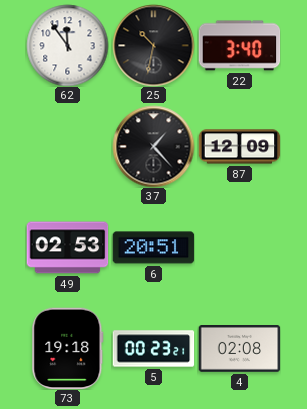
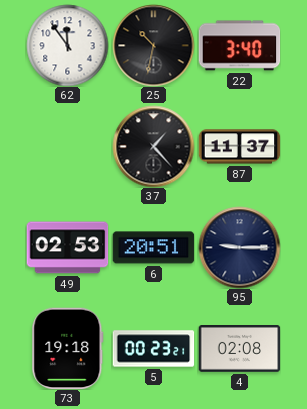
87: 12:09 -> 11:37 (239, 147)
95: none -> 9:15 (239, 247)
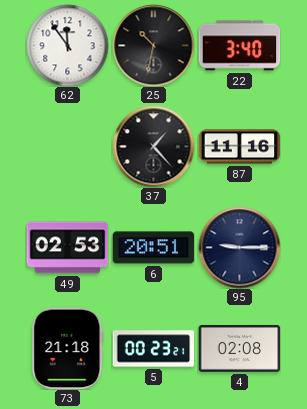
87: 11:37 -> 11:16 (239, 147)
73: 19:18 -> 21:18 (68, 348)
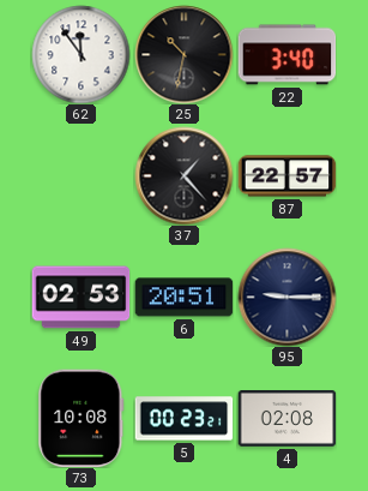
87: 11:16 -> 22:57 (286, 176)
73: 21:18 -> 10:08 (82, 418)
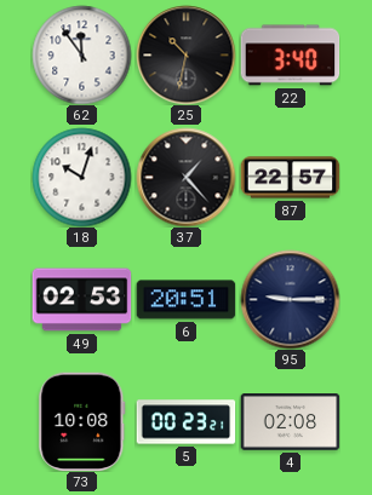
18: none -> 10:03 (81, 177)
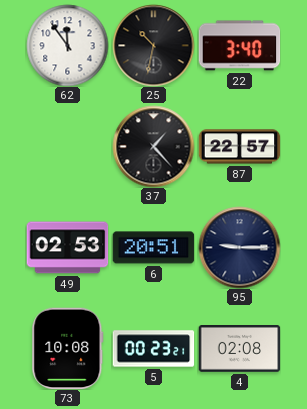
18: 10:03 -> none (81, 177)
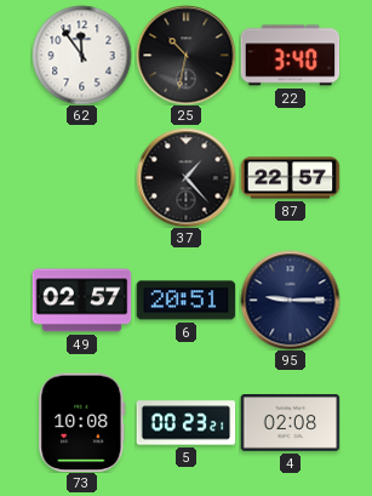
49: 02:53 -> 02:57 (81, 301)
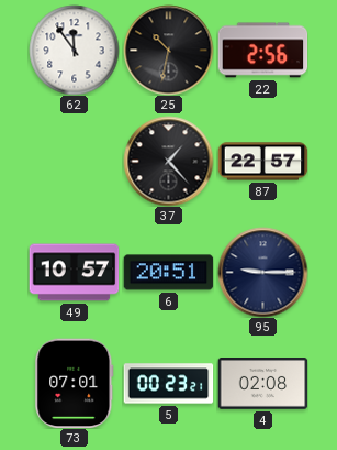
22: 3:40 -> 2:56 (262, 51)
49: 02:57 -> 10:57 (74, 273)
73: 10:08 -> 07:01 (75, 383)
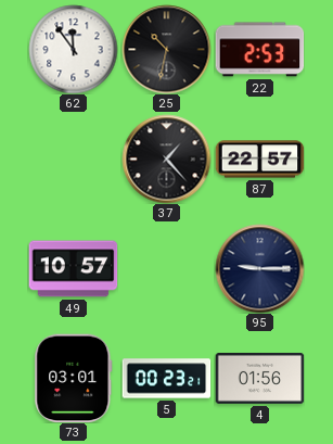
22: 2:56 -> 2:53 (259, 50)
6: 20:51 -> none (168, 273)
73: 07:01 -> 03:01 (74, 378)
4: 02:08 -> 01:56 (259, 379)
